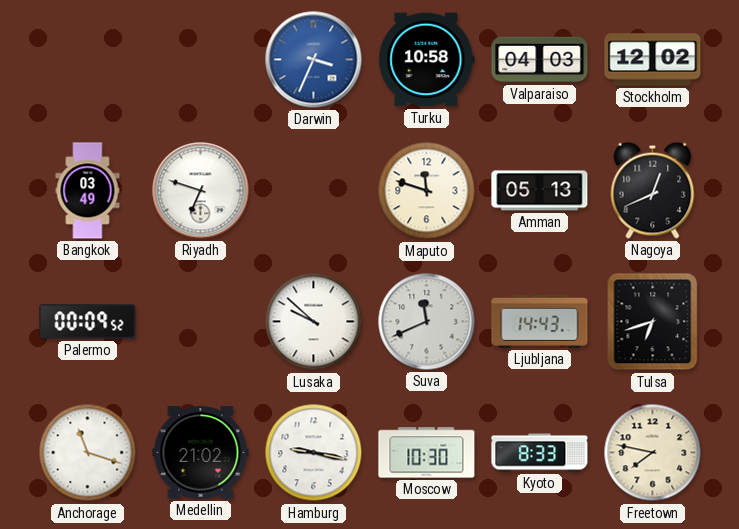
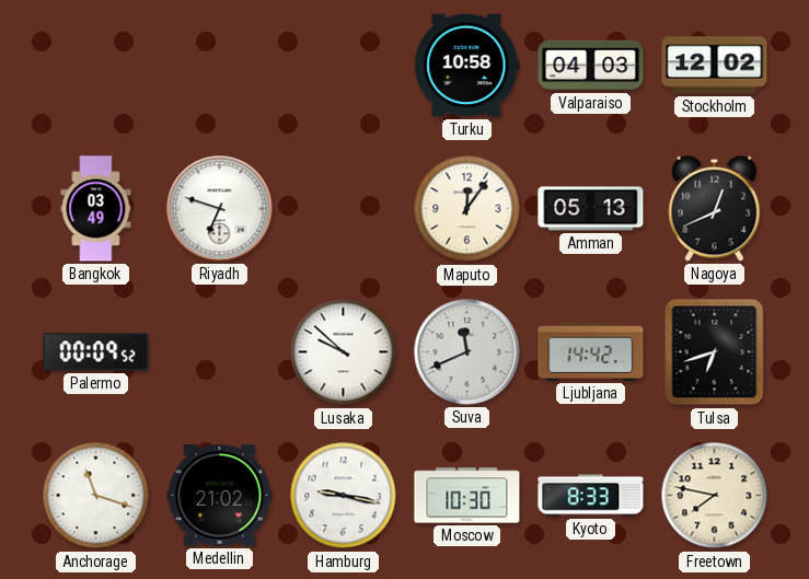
Darwin: 3:34 -> none (314, 60)
Maputo: 11:48 -> 12:06 (467, 209)
Ljubljana: 14:43 -> 14:42 (591, 351)
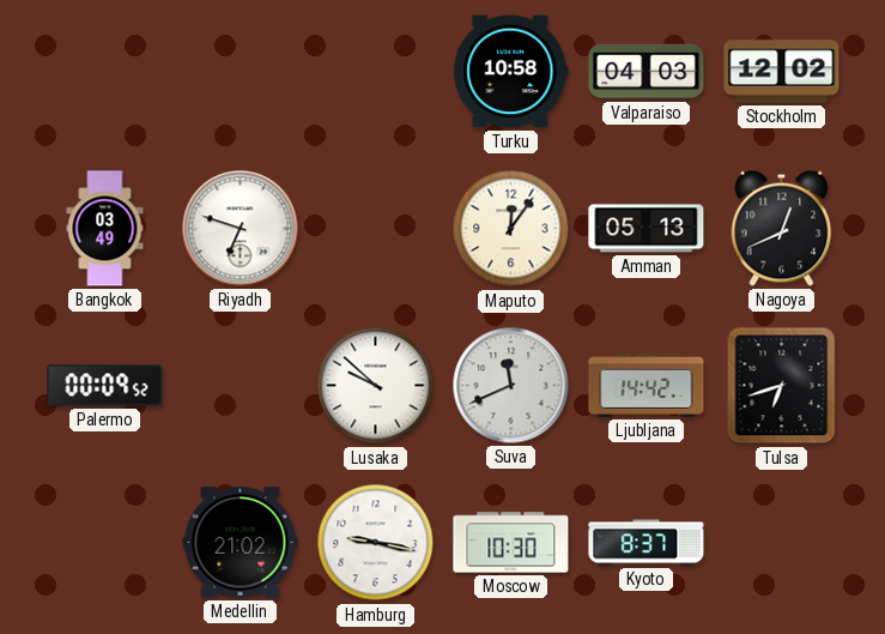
Anchorage: 11:18 -> none (96, 496)
Kyoto: 8:33 -> 8:37 (647, 543)
Freetown: 7:47 -> none (715, 496)
